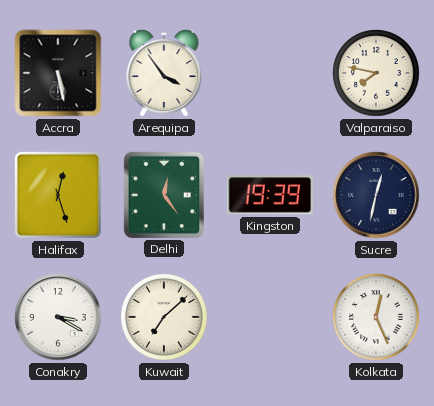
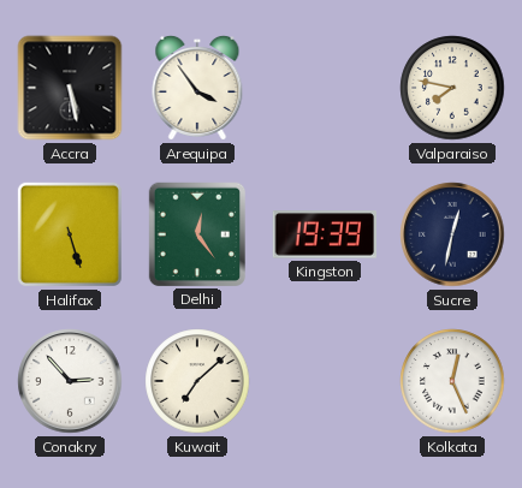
Halifax: 12:27 -> 5:27 (70, 234)
Conakry: 3:20 -> 2:53 (70, 381)
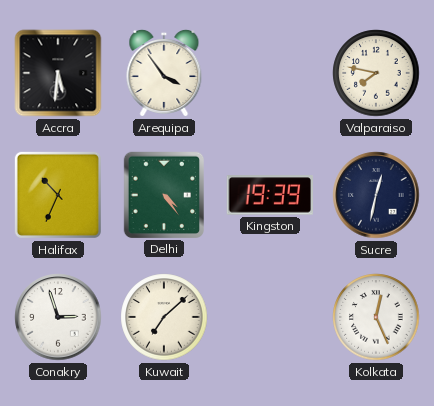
Accra: 5:28 -> 5:31 (58, 73)
Halifax: 5:27 -> 10:34 (58, 195)
Delhi: 12:24 -> 4:24 (163, 194)
Conakry: 2:53 -> 2:57 (58, 317)
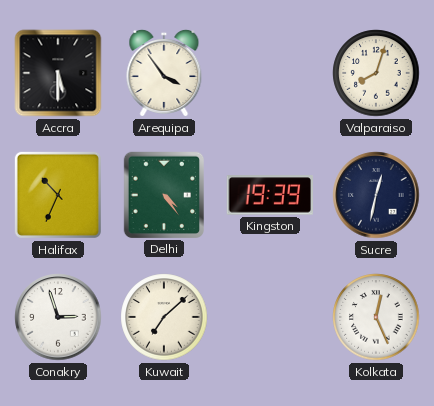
Accra: 5:31 -> 5:30 (58, 73)
Valparaiso: 7:47 -> 8:03 (376, 73)
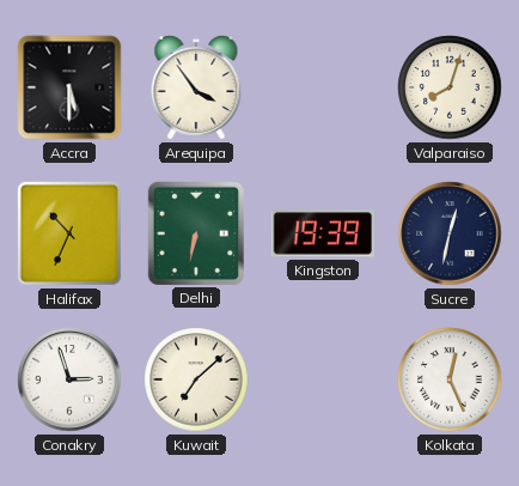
Delhi: 4:24 -> 6:32 (195, 232)
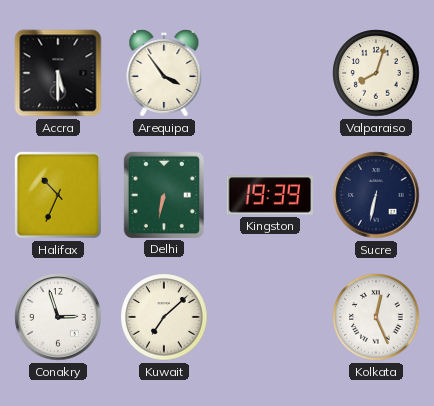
Sucre: 12:32 -> 6:32 (376, 195)
